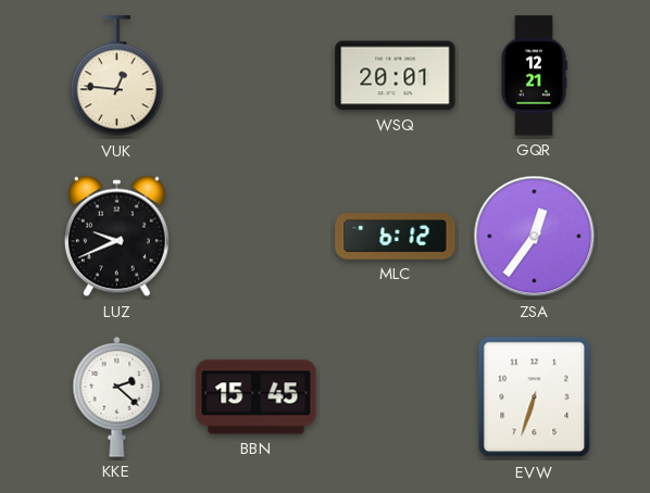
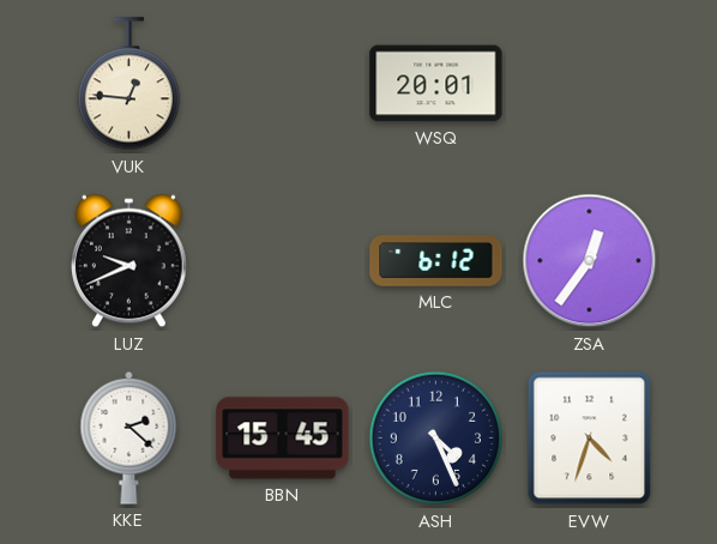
GQR: 12:21 -> none (534, 76)
ASH: none -> 4:26 (436, 439)
EVW: 6:33 -> 4:33 (590, 439)
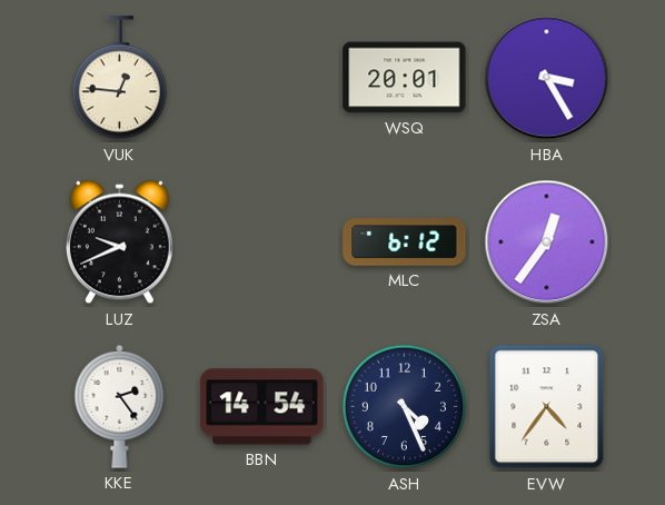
HBA: none -> 3:25 (547, 78)
KKE: 2:22 -> 2:24 (120, 406)
BBN: 15:45 -> 14:54 (262, 407)
EVW: 4:33 -> 4:36 (547, 407)
